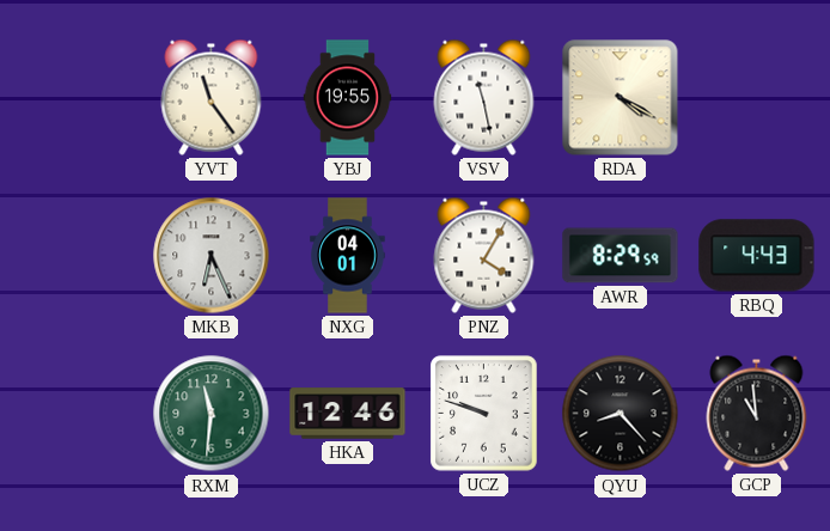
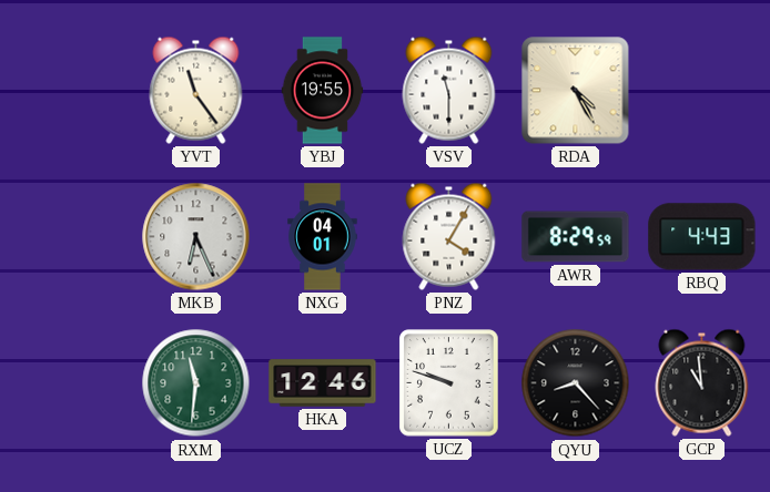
VSV: 11:28 -> 11:30 (449, 90)
RDA: 4:20 -> 4:25 (576, 91)
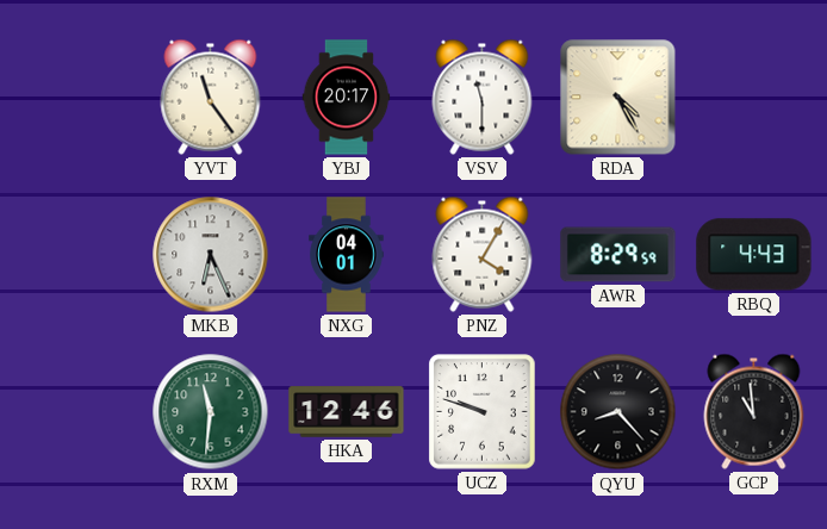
YBJ: 19:55 -> 20:17 (347, 98)
